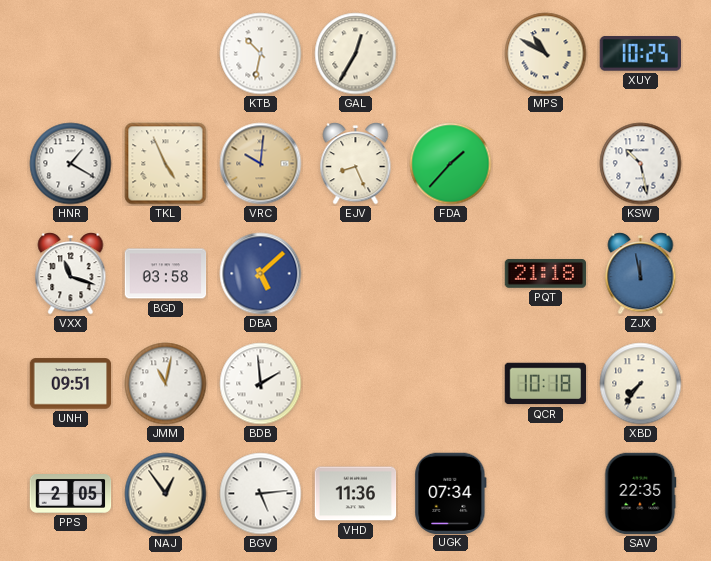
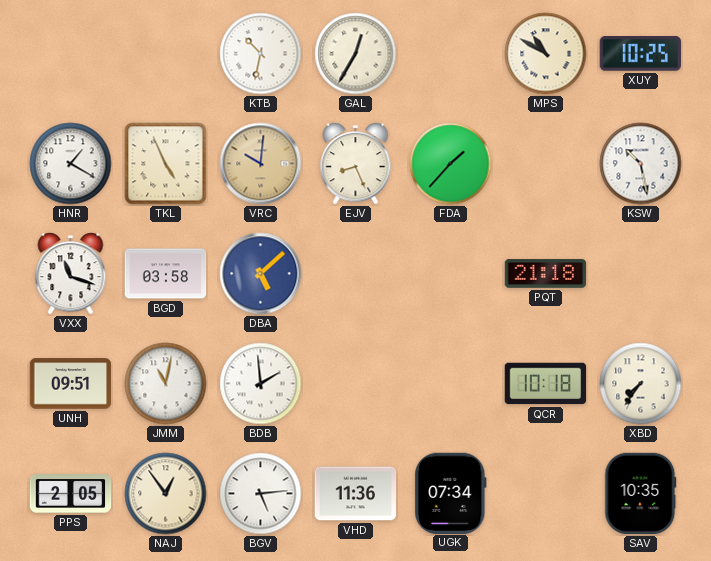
ZJX: 11:58 -> none (641, 274)
SAV: 22:35 -> 10:35 (641, 494)
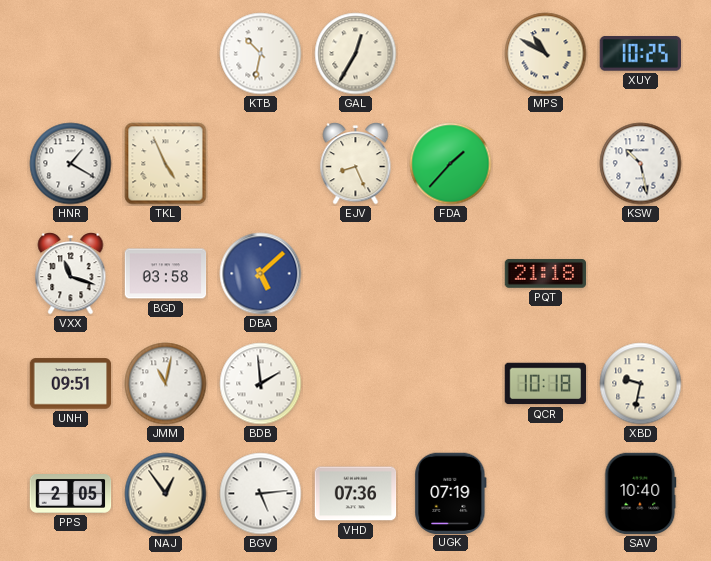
VRC: 10:01 -> none (261, 164)
XBD: 7:36 -> 9:32 (641, 384)
VHD: 11:36 -> 07:36 (356, 494)
UGK: 07:34 -> 07:19 (451, 493)
SAV: 10:35 -> 10:40 (641, 494)
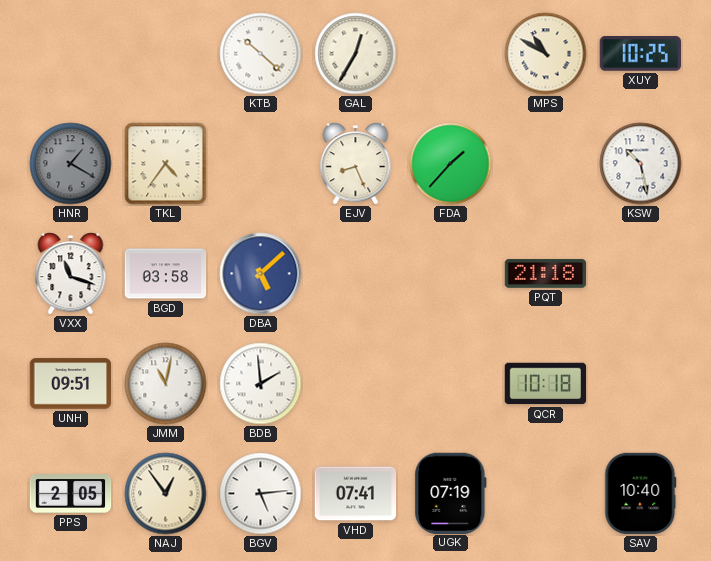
KTB: 10:32 -> 10:22 (261, 54)
HNR dial: white -> grey (71, 164)
TKL: 4:56 -> 4:36 (166, 164)
XBD: 9:32 -> none (641, 384)
VHD: 07:36 -> 07:41 (356, 494)
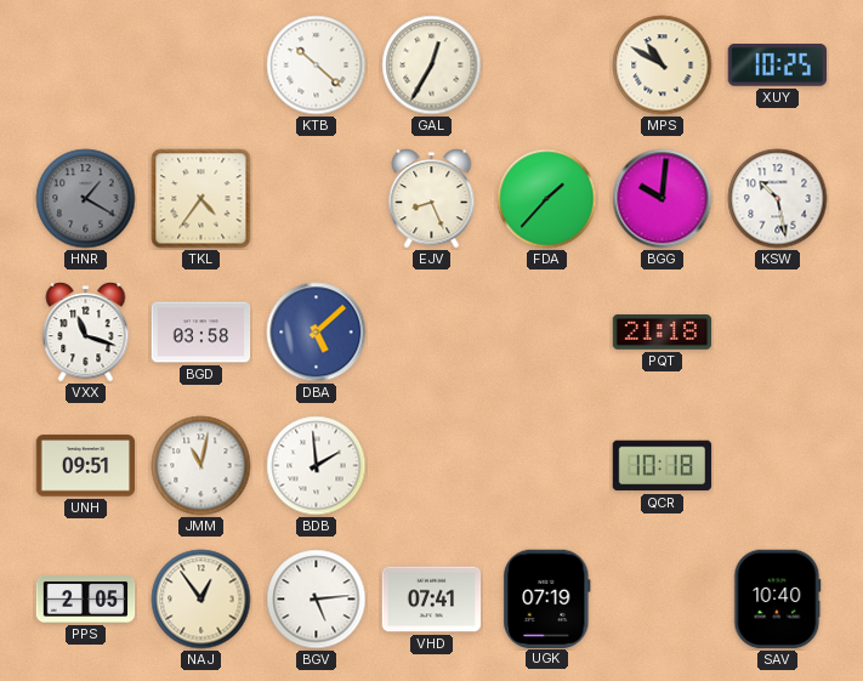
BGG: none -> 10:01 (663, 199)
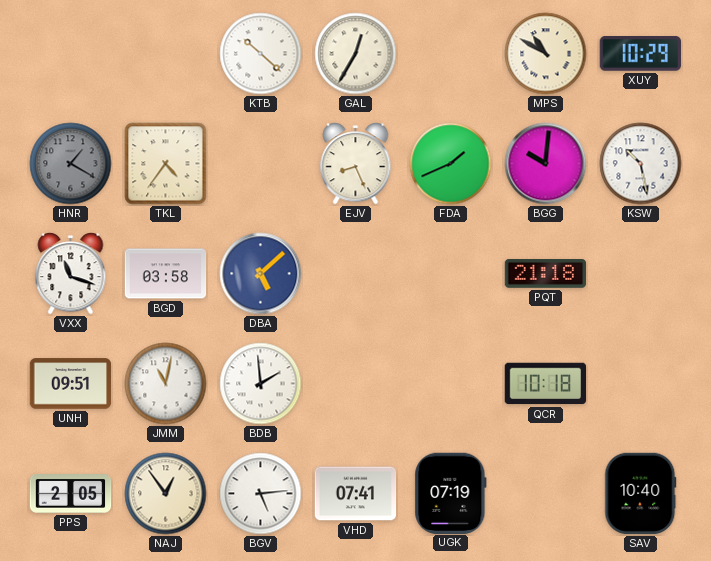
XUY: 10:25 -> 10:29 (640, 54)
FDA: 1:37 -> 1:41 (451, 164)
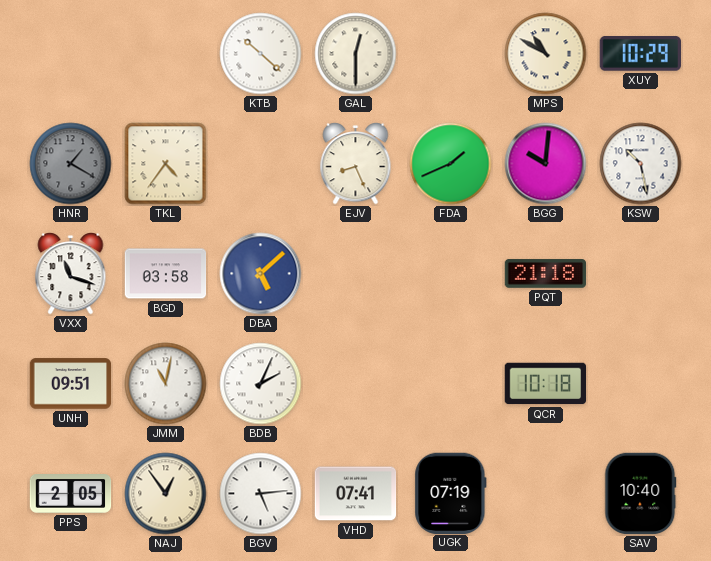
GAL: 12:35 -> 12:30 (356, 54)
BDB: 1:59 -> 2:04 (261, 384)
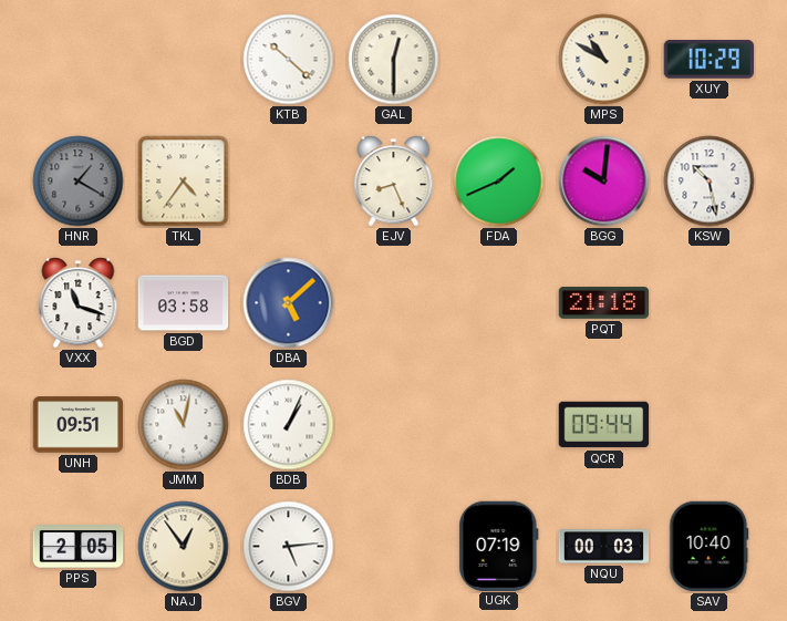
BDB: 2:04 -> 1:04 (289, 425)
QCR: 10:18 -> 09:44 (604, 425)
VHD: 07:41 -> none (356, 494)
NQU: none -> 00:03 (604, 547)
